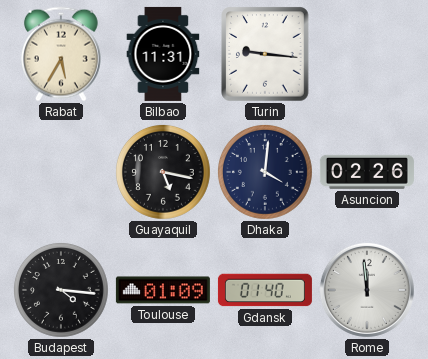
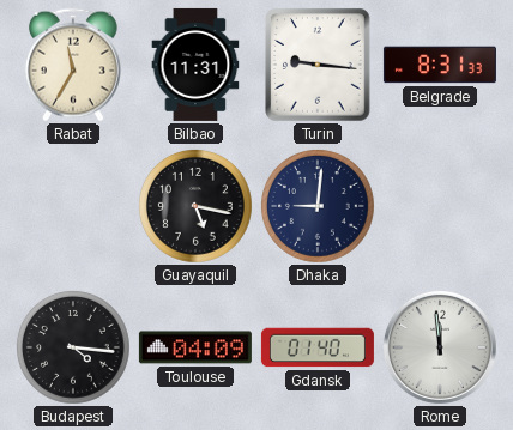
Rabat: 5:35 -> 11:35 (74, 65)
Belgrade: none -> 8:31 (440, 65)
Dhaka: 4:01 -> 9:01 (318, 206)
Asuncion: 02:26 -> none (367, 172)
Toulouse: 01:09 -> 04:09 (195, 347)
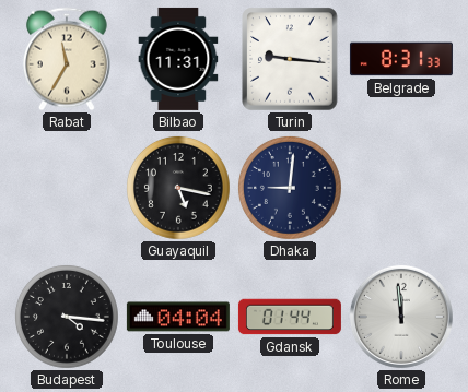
Toulouse: 04:09 -> 04:04 (178, 317)
Gdansk: 01:40 -> 01:44 (290, 317)
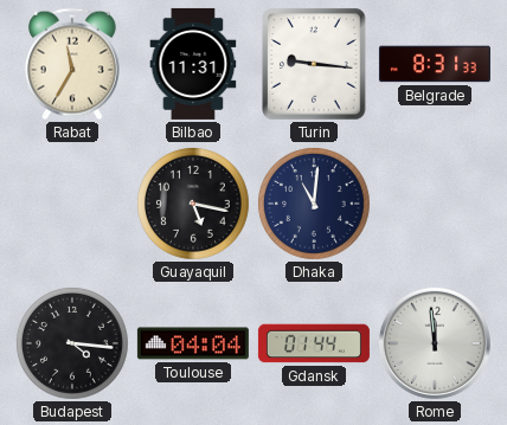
Dhaka: 9:01 -> 11:01 (314, 204)
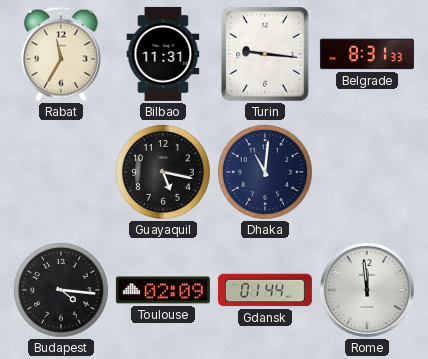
Toulouse: 04:04 -> 02:09 (163, 290)
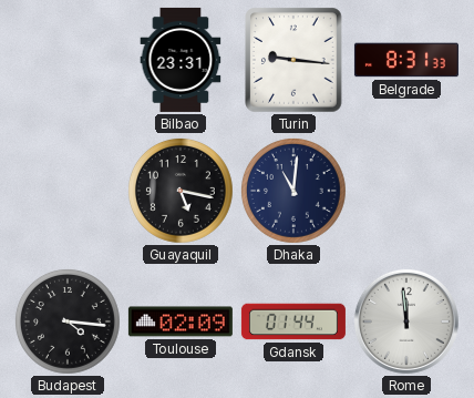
Rabat: 11:35 -> none (62, 54)
Bilbao: 11:31 -> 23:31 (181, 60)
